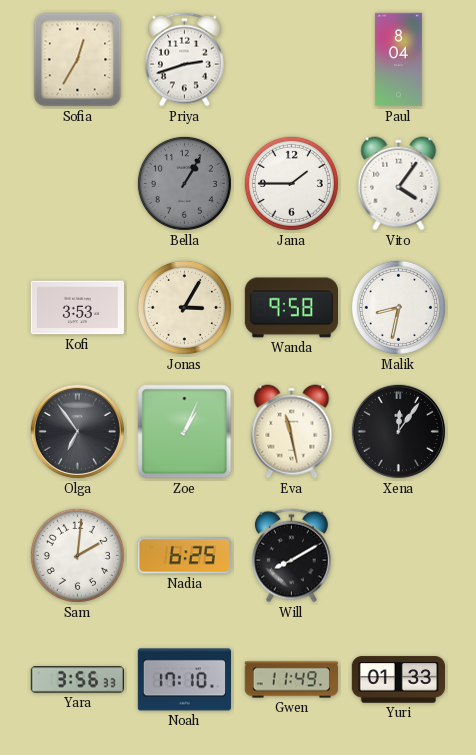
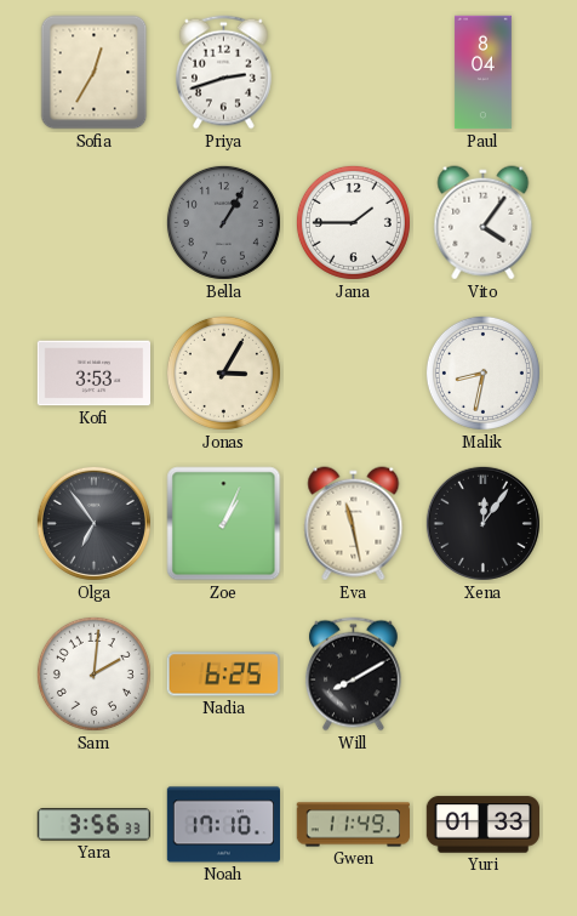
Wanda: 9:58 -> none (291, 308)
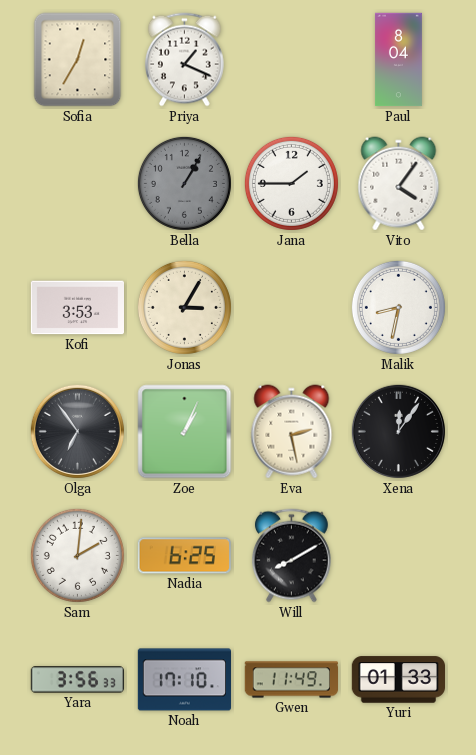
Priya: 2:42 -> 1:19 (185, 60)
Eva: 11:28 -> 2:28 (292, 432)
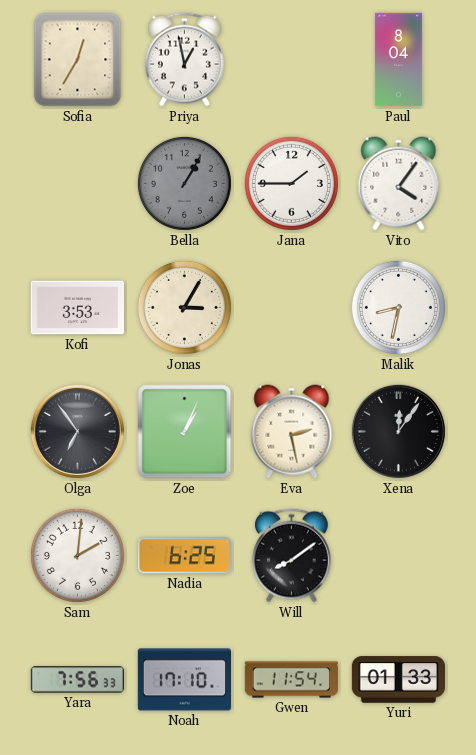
Priya: 1:19 -> 12:58 (185, 60)
Will: 8:10 -> 8:09 (292, 556)
Yara: 3:56 -> 7:56 (77, 680)
Gwen: 11:49 -> 11:54 (291, 680)
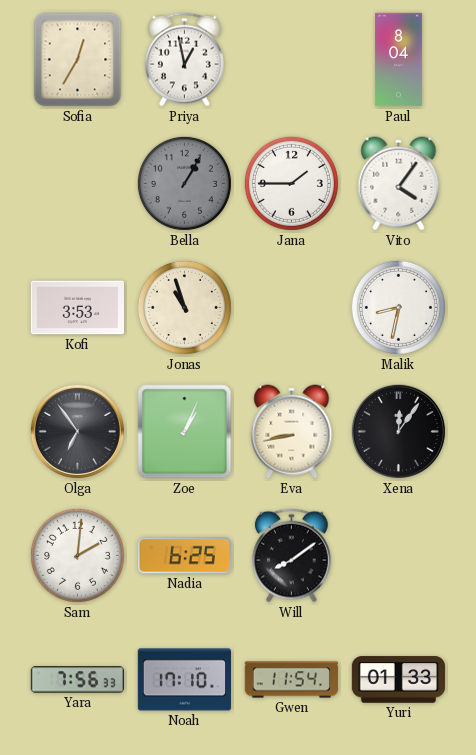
Jonas: 3:05 -> 10:57 (184, 307)
Eva: 2:28 -> 8:43 (292, 432)
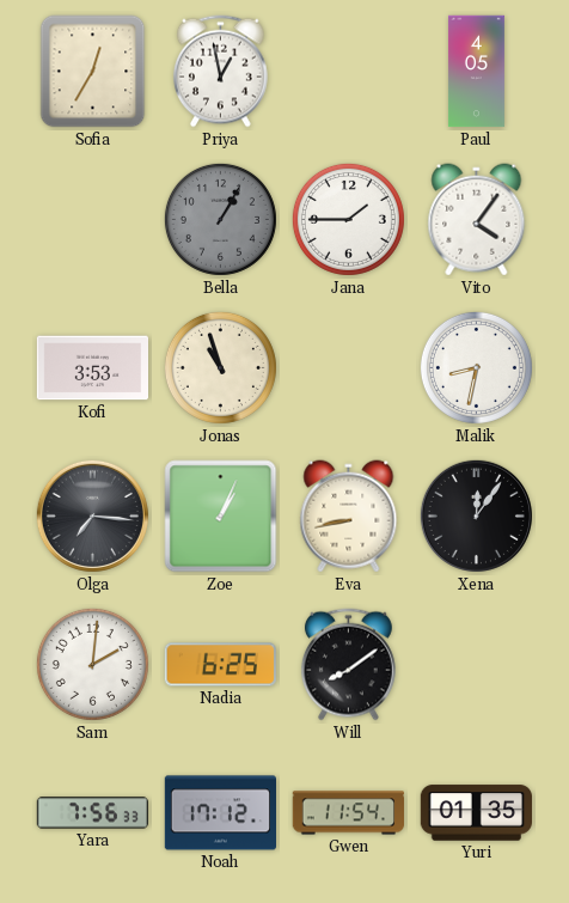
Paul: 8:04 -> 4:05 (476, 72)
Olga: 6:54 -> 7:16 (92, 515)
Noah: 17:10 -> 17:12 (220, 813)
Yuri: 01:33 -> 01:35 (476, 813)
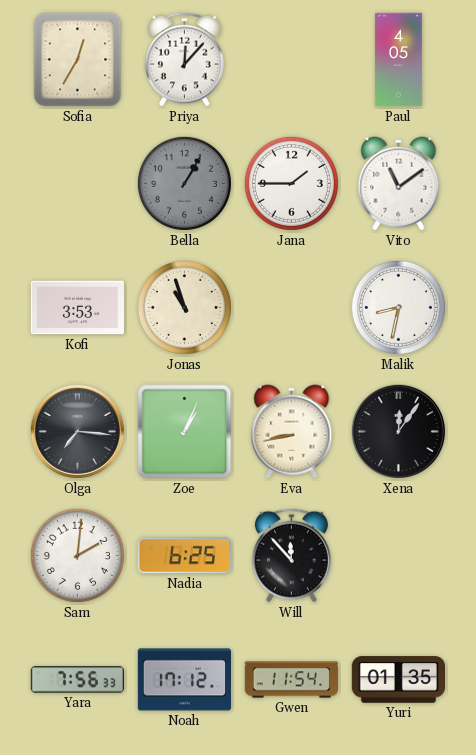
Priya: 12:58 -> 12:07 (185, 60)
Vito: 4:06 -> 11:09 (399, 184)
Will: 8:09 -> 11:53 (292, 556)
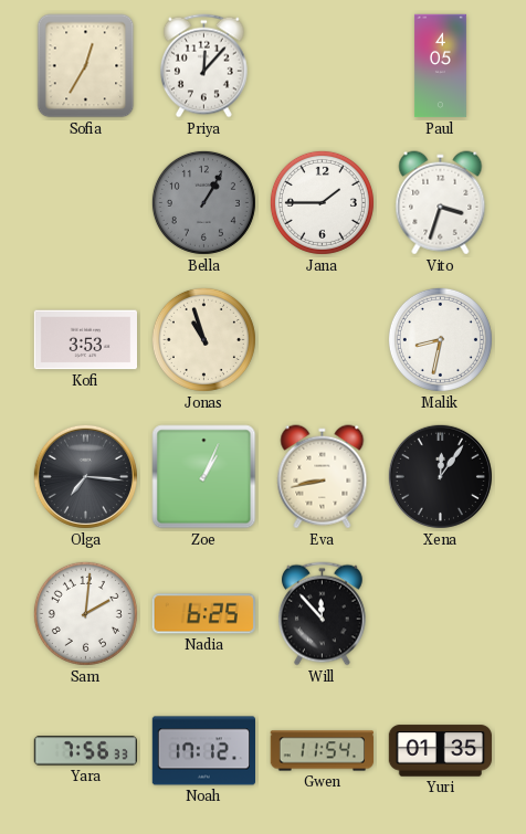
Vito: 11:09 -> 3:33 (441, 203)
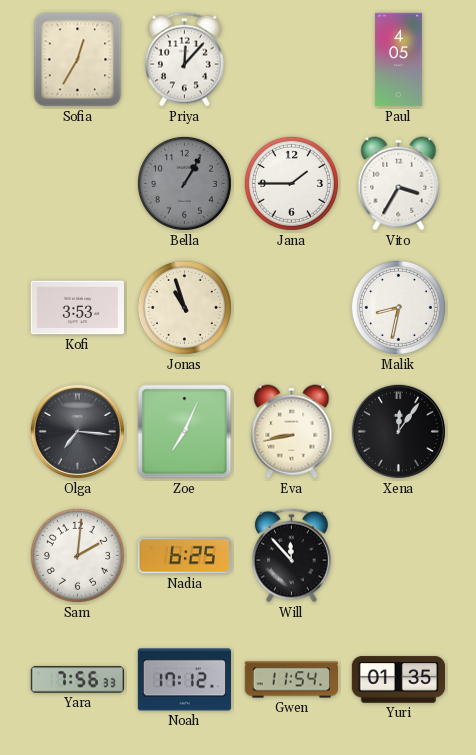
Vito: 3:33 -> 3:35 (399, 184)
Zoe: 1:04 -> 7:04 (185, 432)
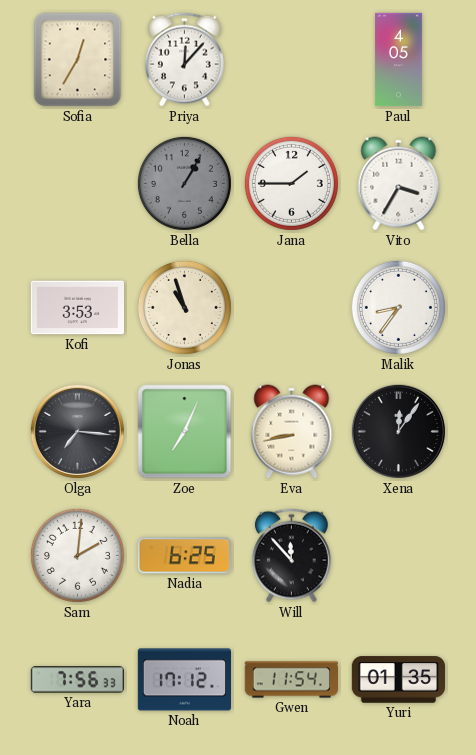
Malik: 8:32 -> 8:36 (398, 307)
